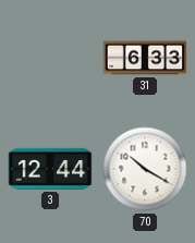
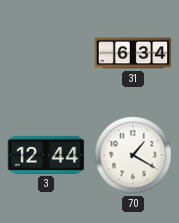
31: 6:33 -> 6:34 (133, 53)
70: 10:20 -> 1:20 (133, 155)
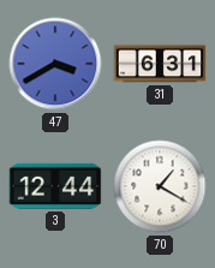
47: none -> 3:40 (55, 64)
31: 6:34 -> 6:31 (160, 64)
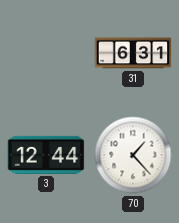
47: 3:40 -> none (55, 64)
70: 1:20 -> 1:23 (133, 155)
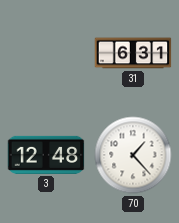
3: 12:44 -> 12:48 (46, 155)
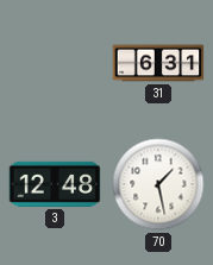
70: 1:23 -> 1:28 (158, 184)
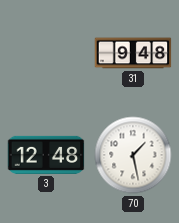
31: 6:31 -> 9:48 (133, 53)
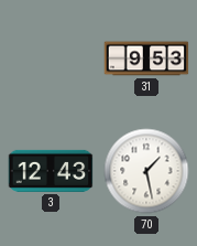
31: 9:48 -> 9:53 (146, 58)
3: 12:48 -> 12:43 (51, 171)
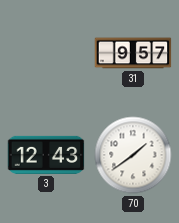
31: 9:53 -> 9:57 (133, 53)
70: 1:28 -> 1:39 (133, 155)
